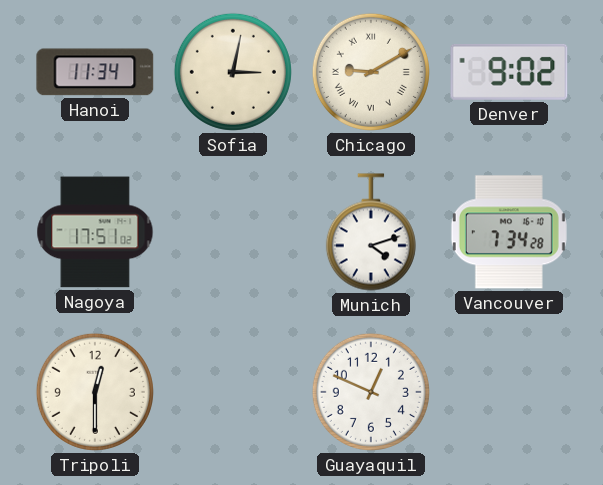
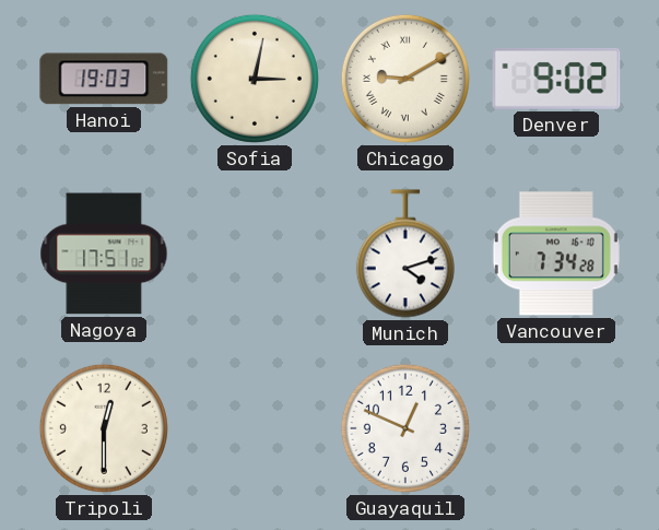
Hanoi: 11:34 -> 19:03 (104, 79)
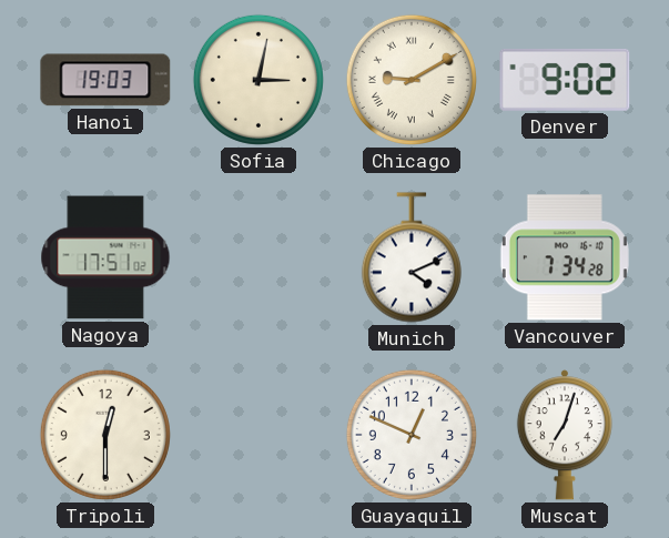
Munich: 4:12 -> 4:11 (412, 257)
Muscat: none -> 7:03 (565, 435)
